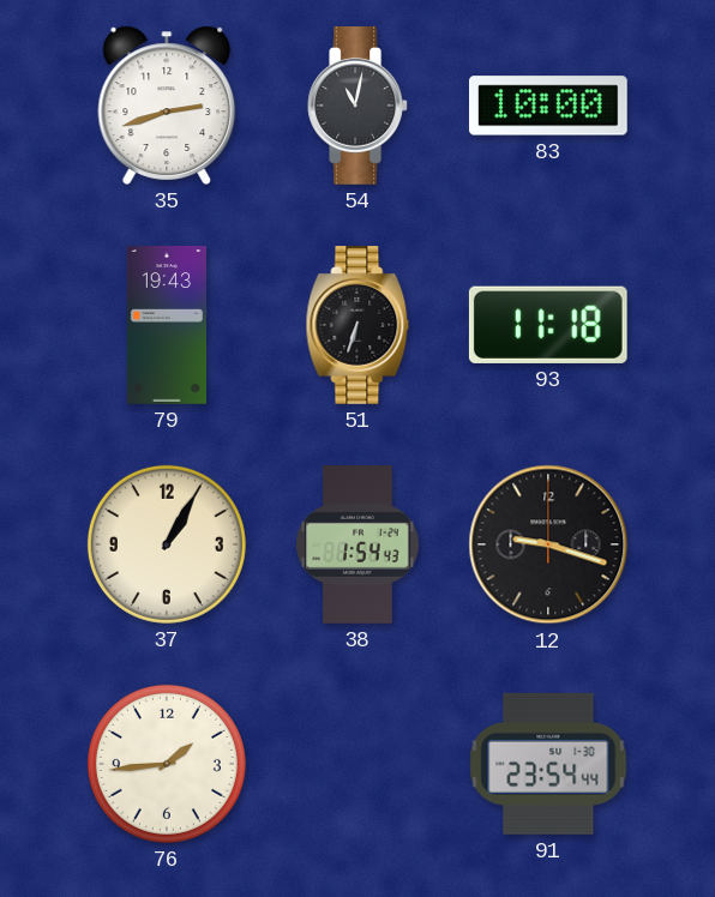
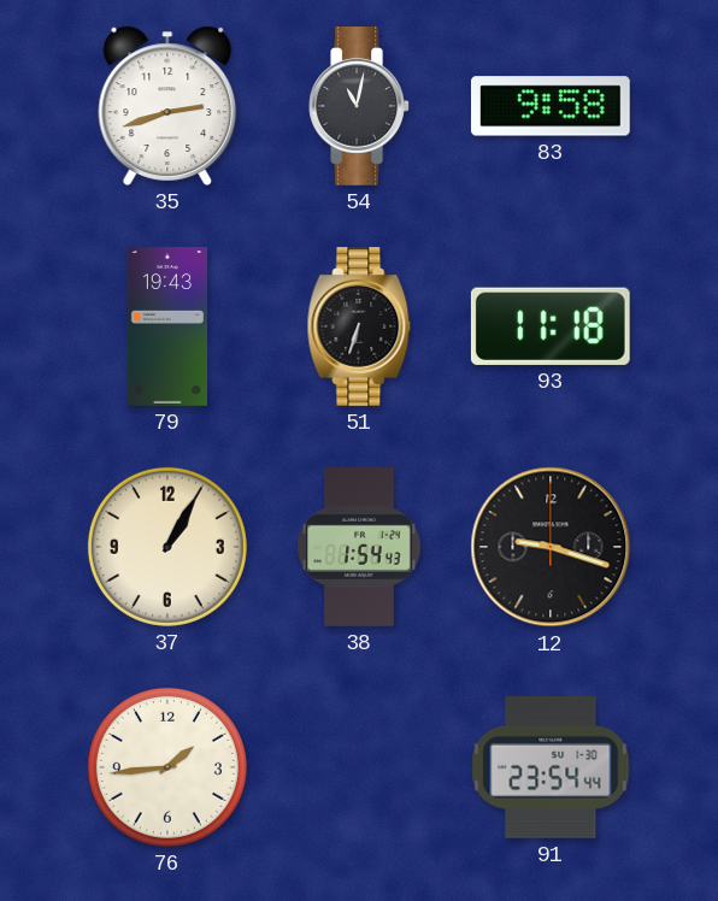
83: 10:00 -> 9:58 (551, 106)
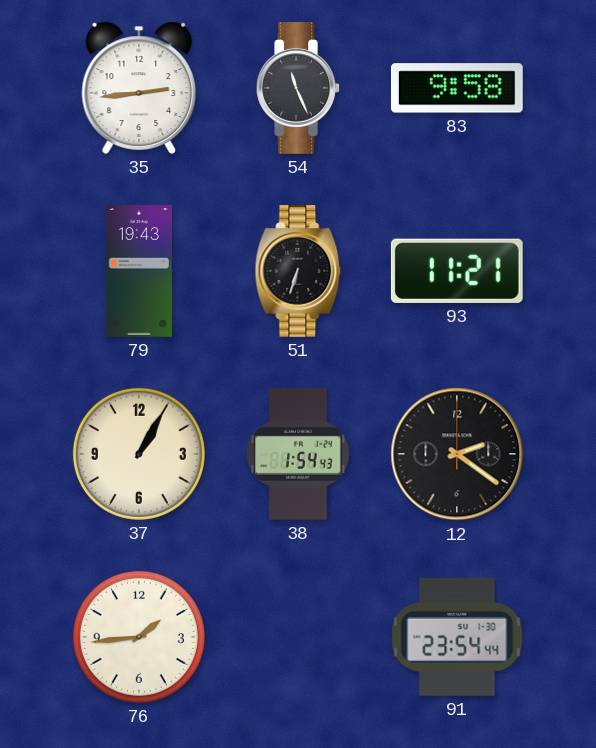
35: 2:42 -> 2:44 (139, 88)
54: 11:02 -> 11:26 (298, 89)
93: 11:18 -> 11:21 (457, 271)
12: 9:18 -> 2:21 (457, 454)
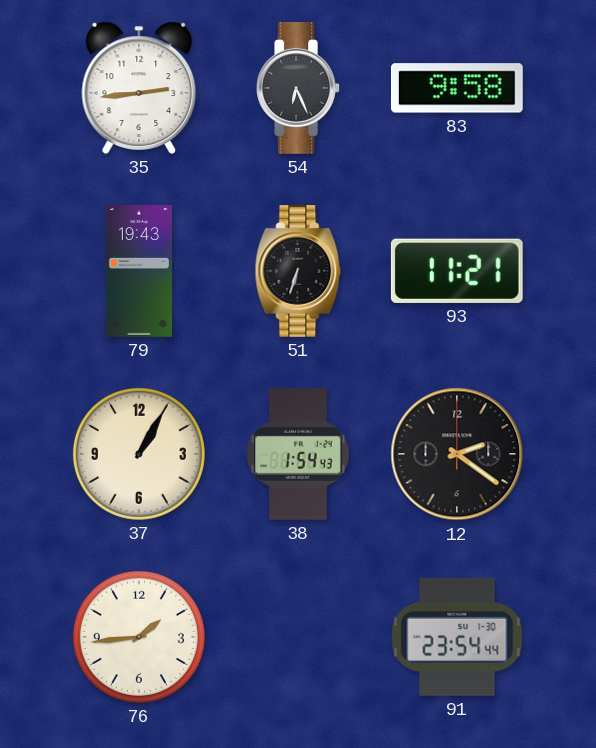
54: 11:26 -> 6:26 (298, 89)
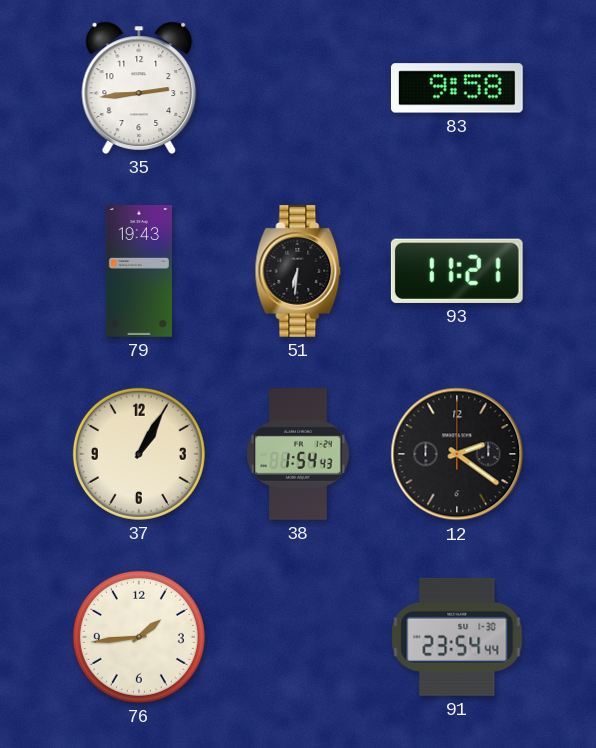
54: 6:26 -> none (298, 89)
51: 6:33 -> 6:31 (298, 272)
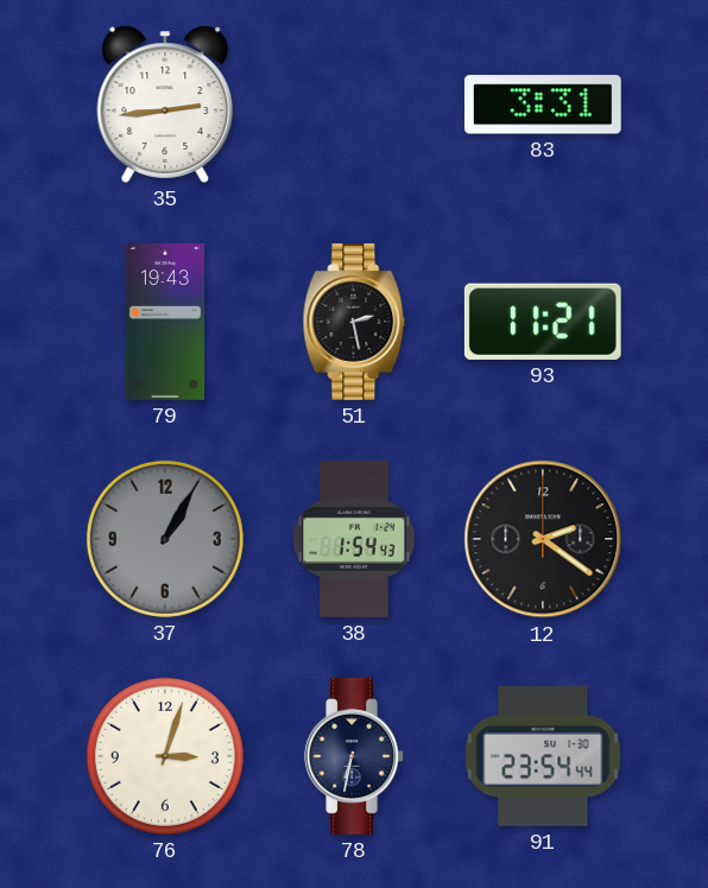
83: 9:58 -> 3:31 (543, 104)
51: 6:31 -> 2:28 (354, 323)
37 dial: cream -> grey (165, 539)
76: 1:44 -> 3:03 (165, 756)
78: none -> 6:32 (354, 757)
